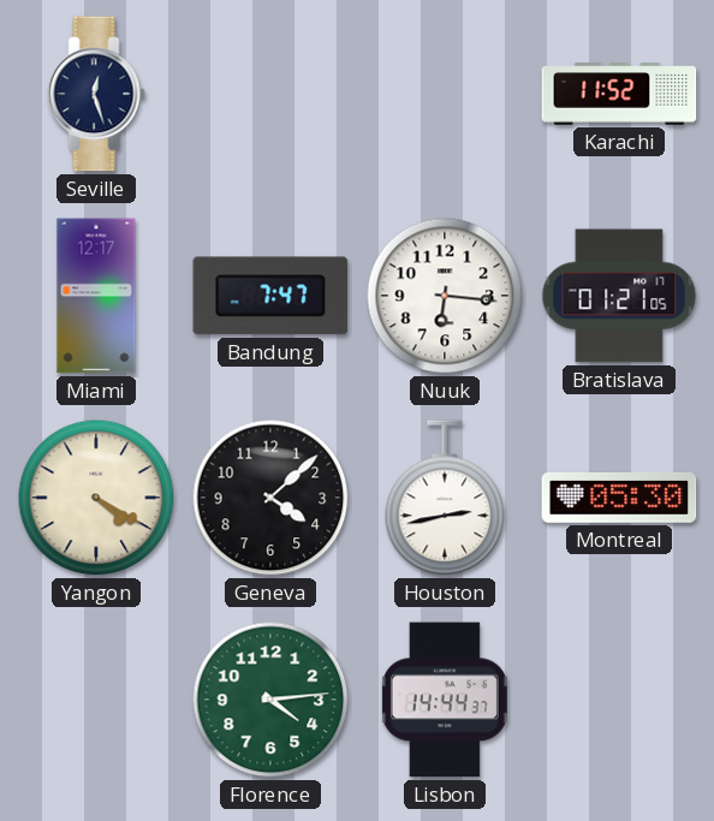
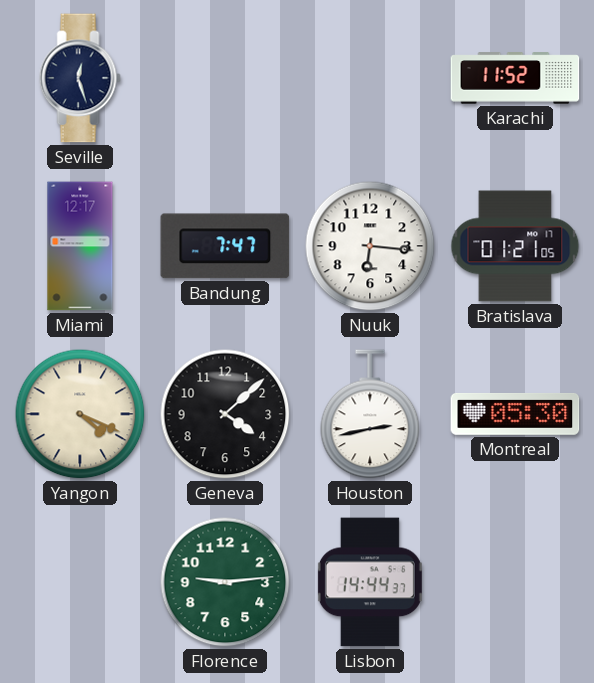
Yangon: 4:20 -> 4:19 (80, 414)
Florence: 4:14 -> 9:14 (225, 582)
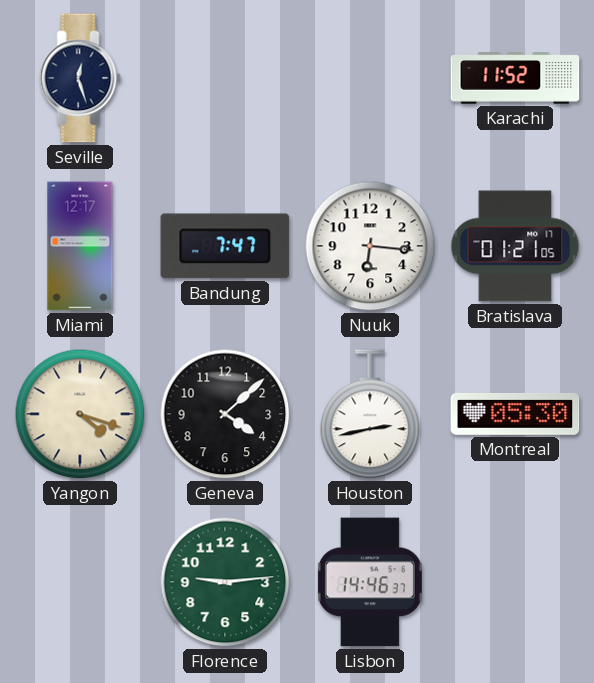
Yangon: 4:19 -> 4:18 (80, 414)
Lisbon: 14:44 -> 14:46 (370, 582)
